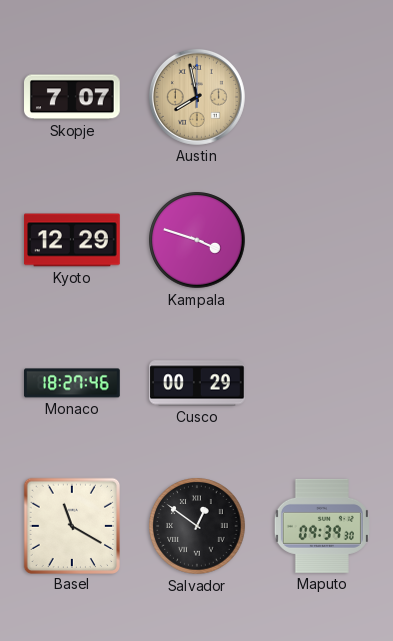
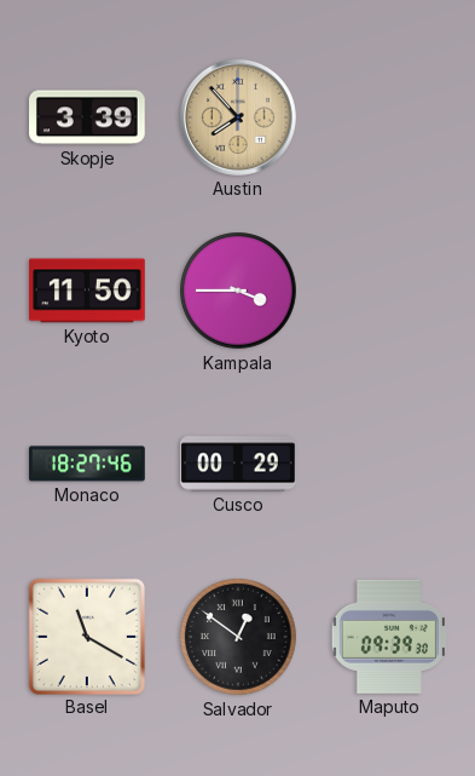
Skopje: 7:07 -> 3:39 (88, 117)
Austin: 7:58 -> 7:53 (238, 117)
Kyoto: 12:29 -> 11:50 (87, 291)
Kampala: 3:48 -> 3:45 (238, 291)
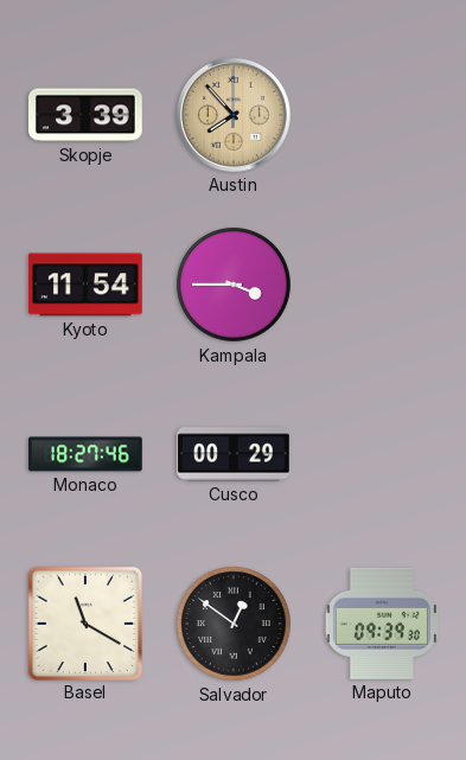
Kyoto: 11:50 -> 11:54 (85, 285)
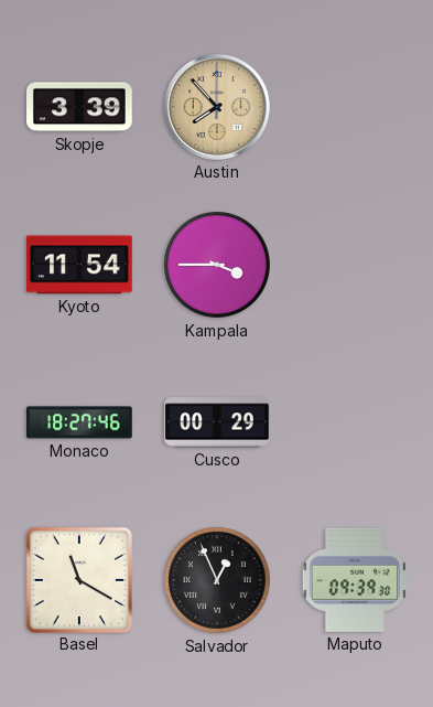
Salvador: 12:51 -> 12:56 (217, 580)
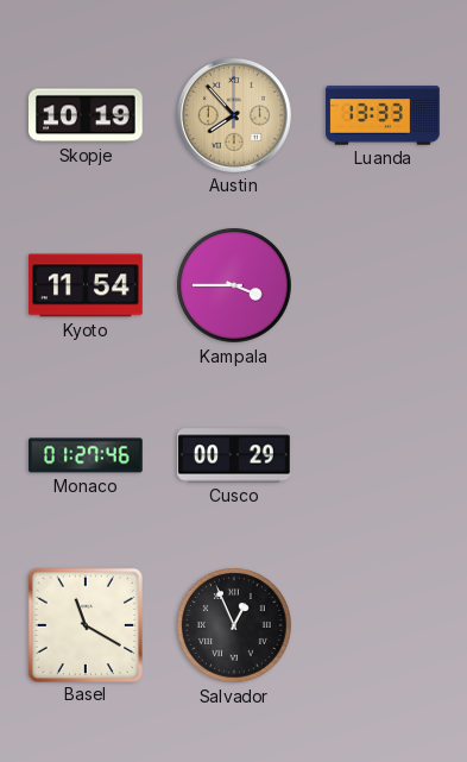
Skopje: 3:39 -> 10:19 (87, 115)
Luanda: none -> 13:33 (383, 115)
Monaco: 18:27 -> 01:27 (87, 455)
Maputo: 09:39 -> none (355, 580)
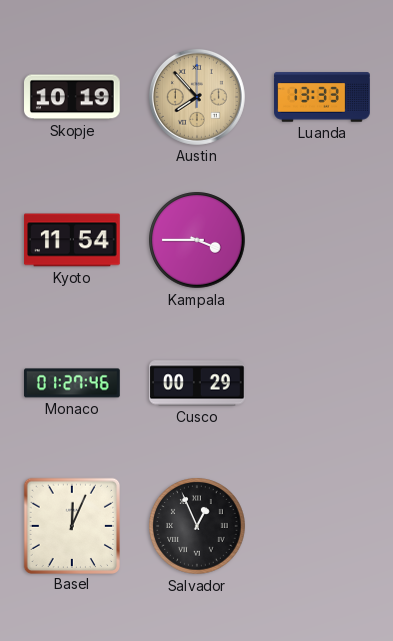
Basel: 11:20 -> 12:04 (71, 525)
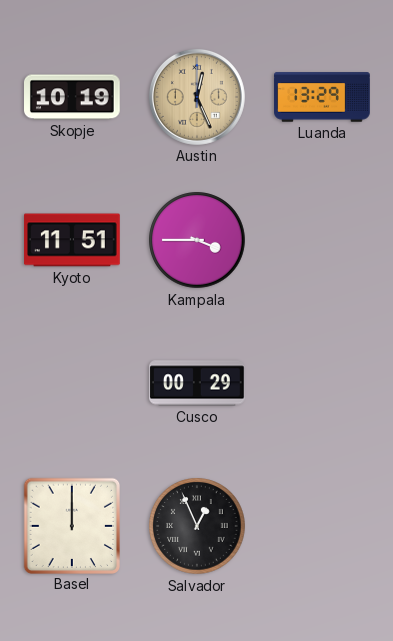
Austin: 7:53 -> 12:26 (197, 97)
Luanda: 13:33 -> 13:29 (322, 97)
Kyoto: 11:54 -> 11:51 (72, 240)
Monaco: 01:27 -> none (73, 383)
Basel: 12:04 -> 12:00 (71, 525)
